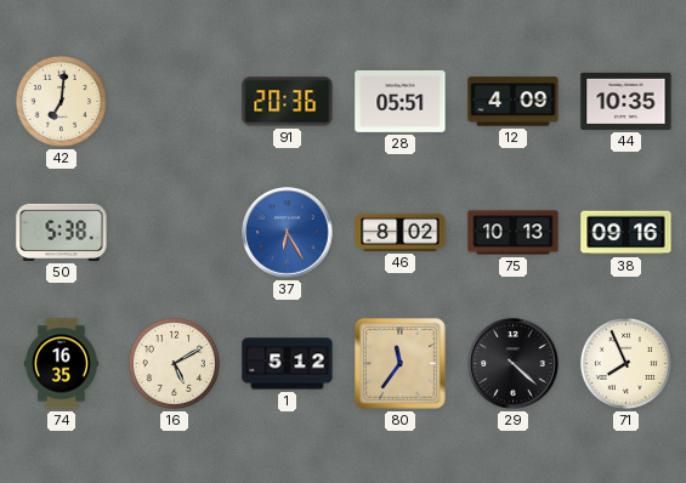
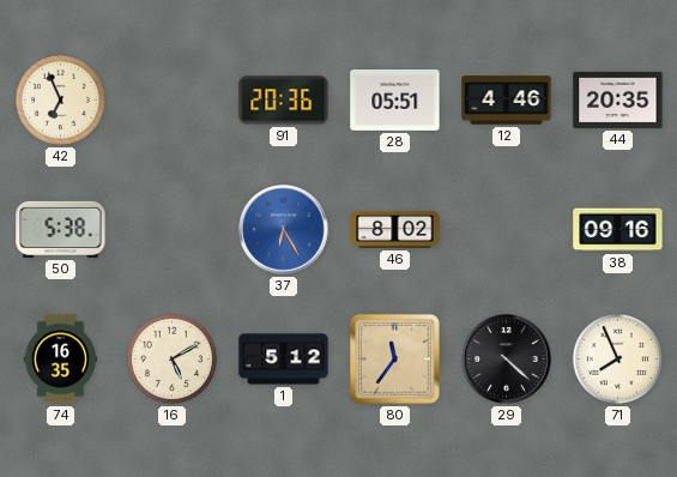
42: 7:01 -> 6:56 (60, 99)
12: 4:09 -> 4:46 (507, 101)
44: 10:35 -> 20:35 (618, 99)
75: 10:13 -> none (514, 233)
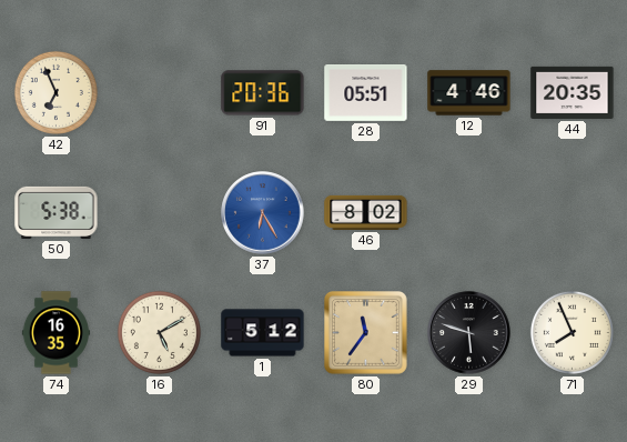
38: 09:16 -> none (618, 230)
29: 4:22 -> 5:48 (469, 333)
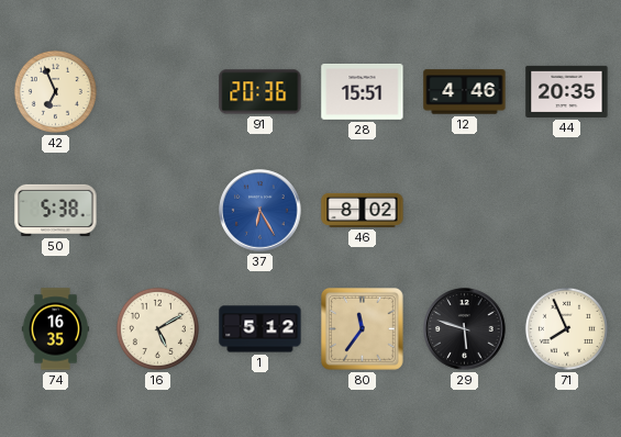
28: 05:51 -> 15:51 (363, 92)
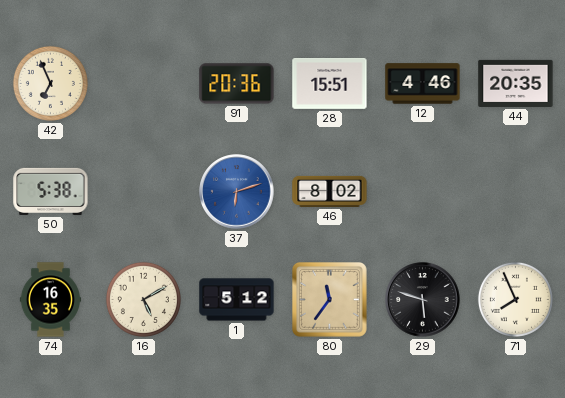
37: 6:25 -> 6:12 (237, 192)
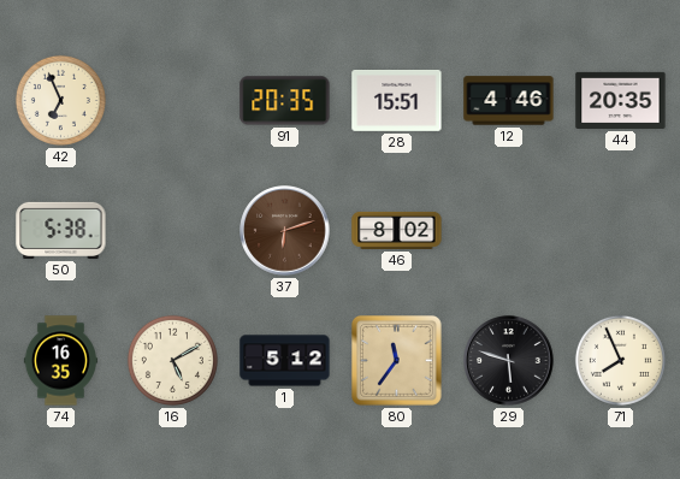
91: 20:36 -> 20:35 (285, 101)
37 dial: blue -> brown (285, 231)
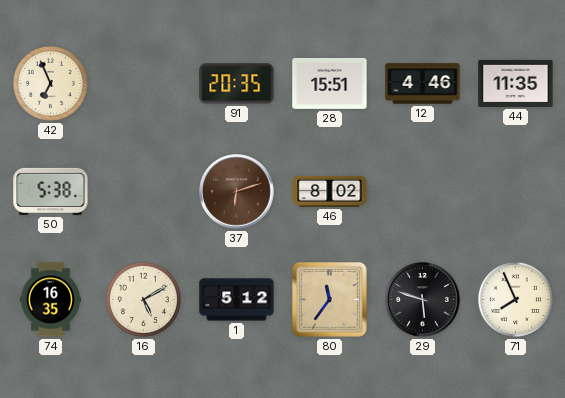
44: 20:35 -> 11:35 (516, 83)
